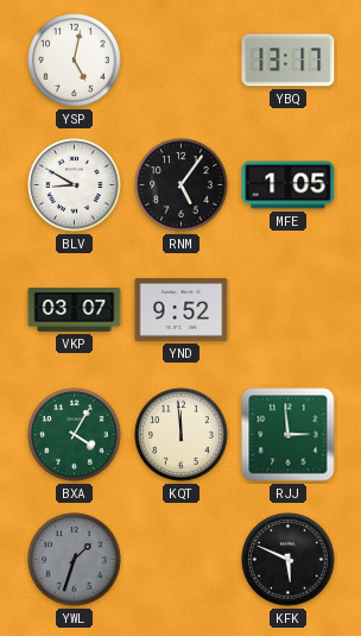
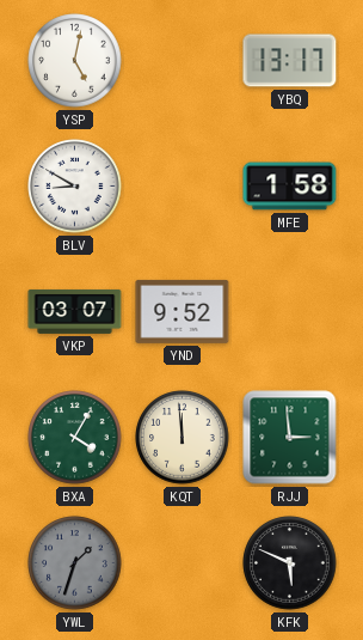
RNM: 5:06 -> none (182, 185)
MFE: 1:05 -> 1:58 (290, 187)
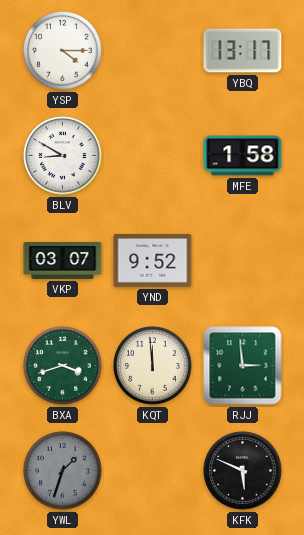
YSP: 5:02 -> 4:15 (63, 51)
BXA: 4:05 -> 3:42 (63, 366)
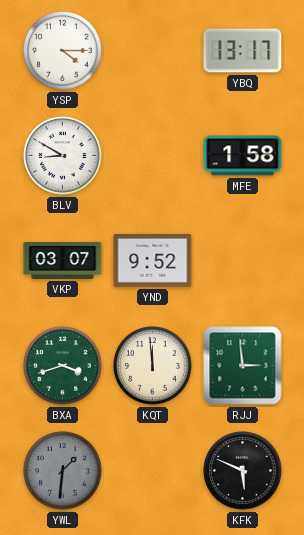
YWL: 1:33 -> 1:31 (63, 471)
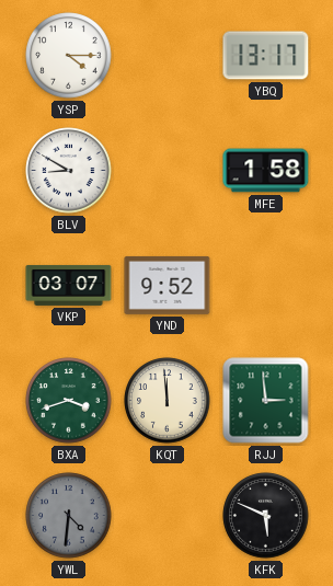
YWL: 1:31 -> 4:31 (69, 516)
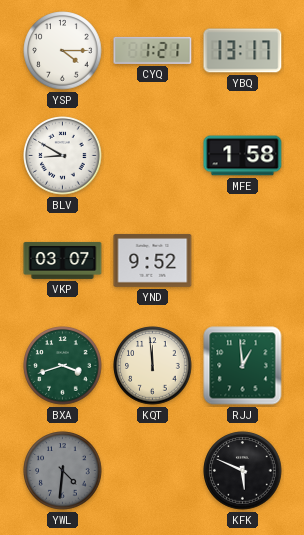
CYQ: none -> 1:21 (153, 50)
RJJ: 2:59 -> 12:59 (243, 366)
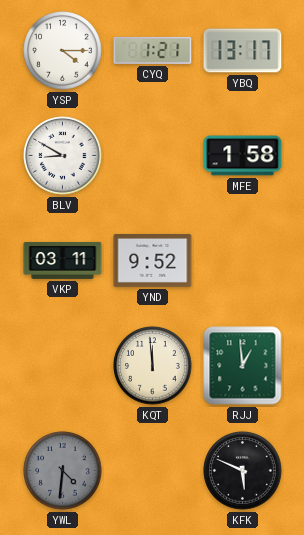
VKP: 03:07 -> 03:11 (63, 260)
BXA: 3:42 -> none (63, 366)
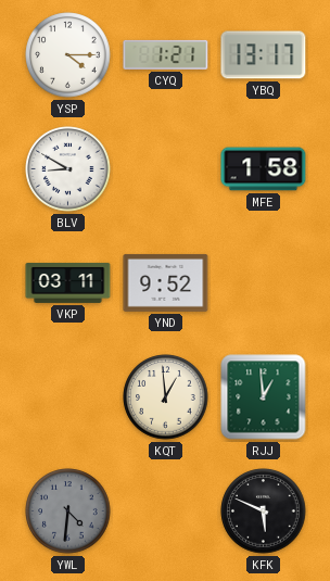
KQT: 11:59 -> 12:59 (166, 397)
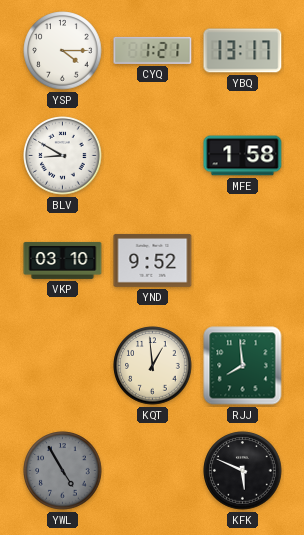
VKP: 03:11 -> 03:10 (63, 260)
RJJ: 12:59 -> 7:59 (243, 366)
YWL: 4:31 -> 4:55 (63, 471)
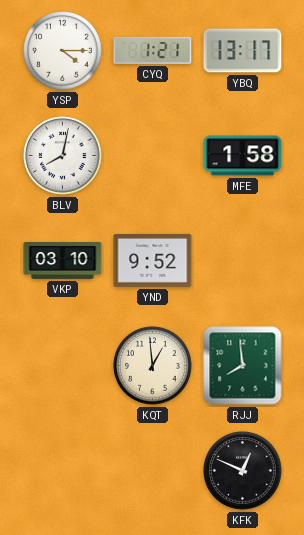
BLV: 8:50 -> 8:02 (63, 156)
YWL: 4:55 -> none (63, 471)
KFK: 5:49 -> 12:49 (243, 471)
